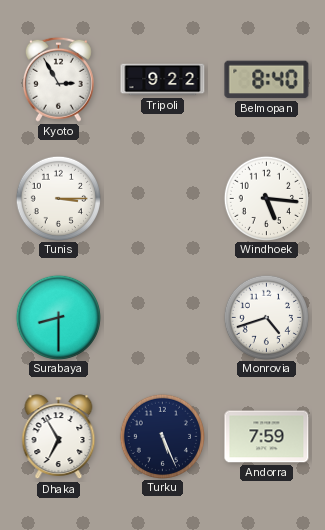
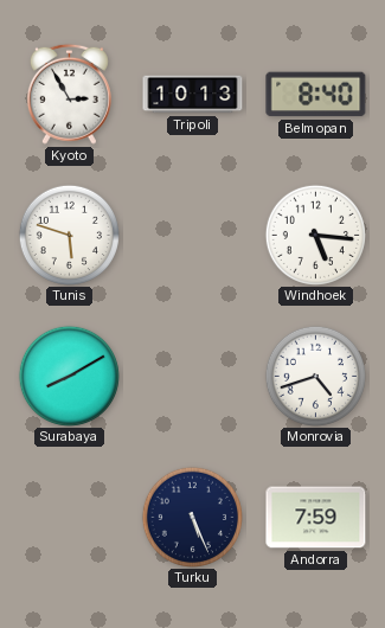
Tripoli: 9:22 -> 10:13 (193, 95)
Tunis: 3:15 -> 5:48 (69, 235)
Surabaya: 8:30 -> 8:10 (69, 376)
Dhaka: 6:55 -> none (59, 437)
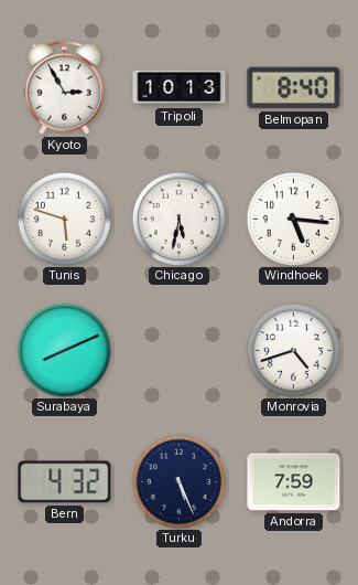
Chicago: none -> 5:32 (178, 219)
Surabaya: 8:10 -> 8:11 (64, 350)
Bern: none -> 4:32 (65, 482)
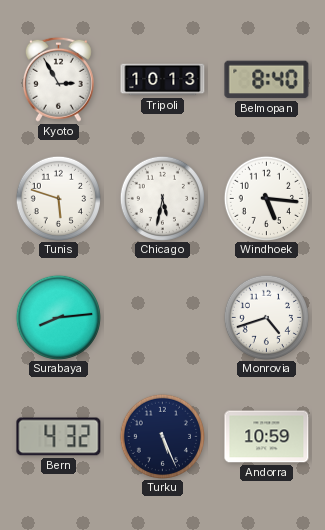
Surabaya: 8:11 -> 8:14 (58, 317)
Andorra: 7:59 -> 10:59 (267, 437)
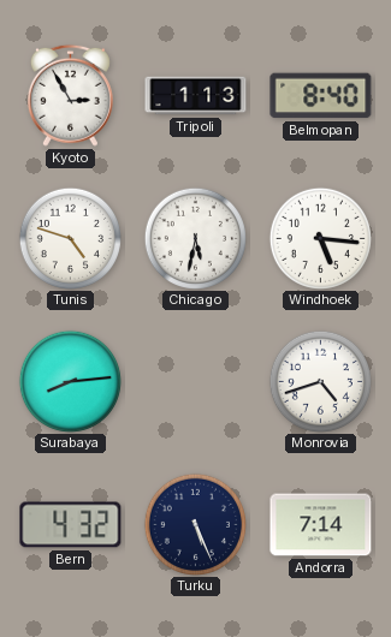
Tripoli: 10:13 -> 1:13 (196, 96)
Tunis: 5:48 -> 4:48 (70, 238)
Andorra: 10:59 -> 7:14 (321, 525)
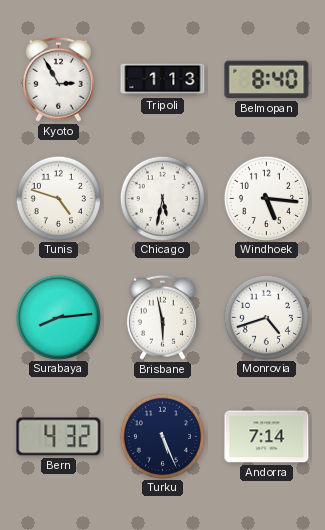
Brisbane: none -> 5:58 (162, 317)
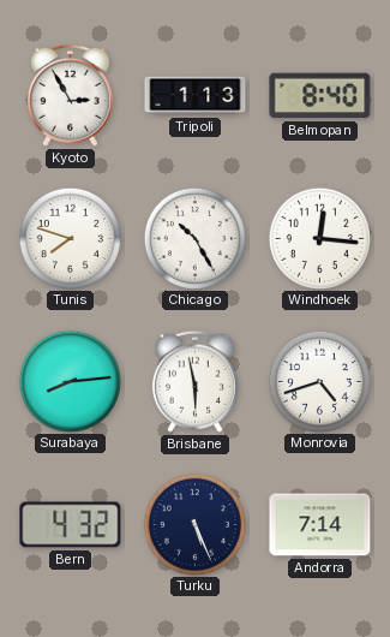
Tunis: 4:48 -> 7:48 (70, 238)
Chicago: 5:32 -> 10:25 (194, 238)
Windhoek: 5:16 -> 12:16 (319, 238)
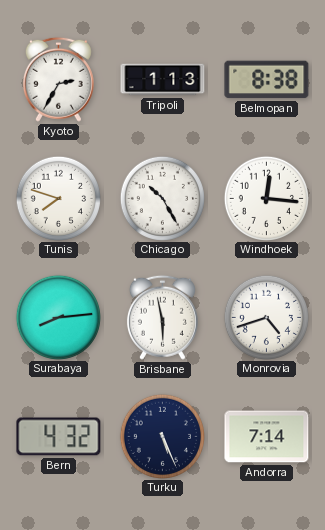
Kyoto: 2:55 -> 2:35 (58, 79)
Belmopan: 8:40 -> 8:38 (267, 80)
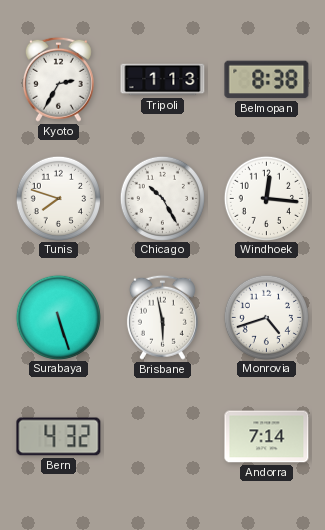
Surabaya: 8:14 -> 5:27 (58, 317)
Turku: 5:26 -> none (162, 436)
